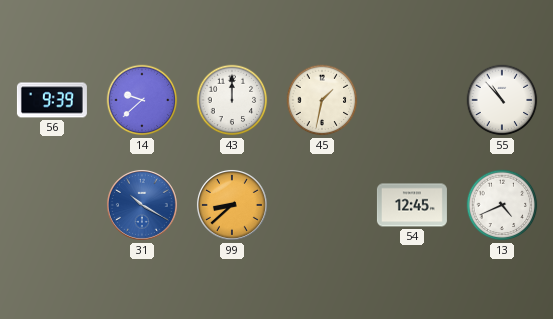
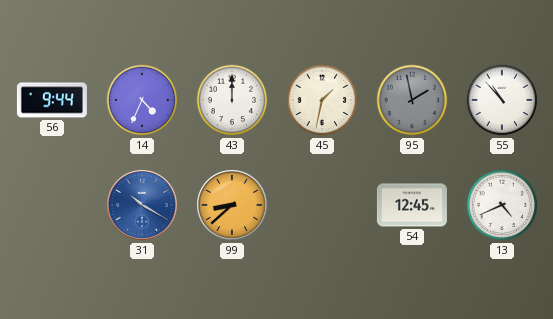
56: 9:39 -> 9:44 (52, 100)
14: 9:38 -> 4:34 (142, 100)
95: none -> 1:58 (412, 100)
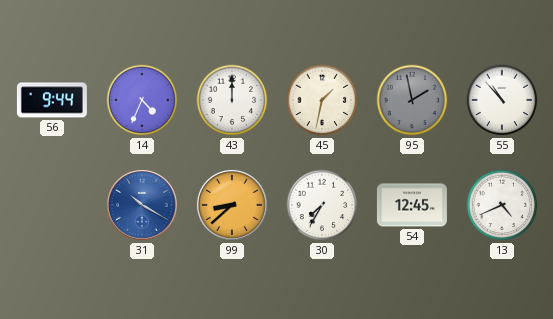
30: none -> 7:35 (322, 205)
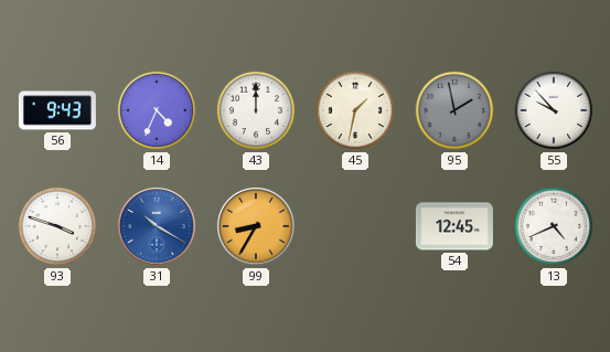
56: 9:44 -> 9:43 (57, 110)
55: 10:53 -> 9:53 (554, 110)
93: none -> 3:48 (57, 226)
99: 8:38 -> 8:35 (256, 226)
30: 7:35 -> none (322, 205)
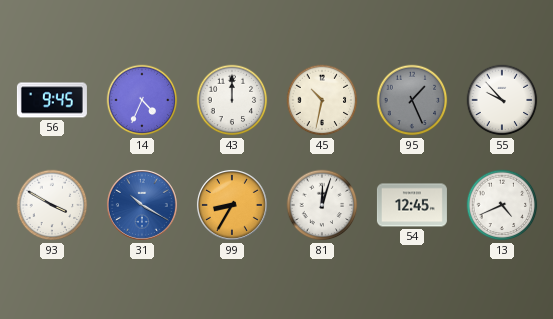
56: 9:43 -> 9:45 (52, 100)
45: 1:32 -> 10:32 (322, 100)
95: 1:58 -> 1:26 (412, 100)
93: 3:48 -> 3:50 (52, 205)
81: none -> 12:03 (322, 205)
